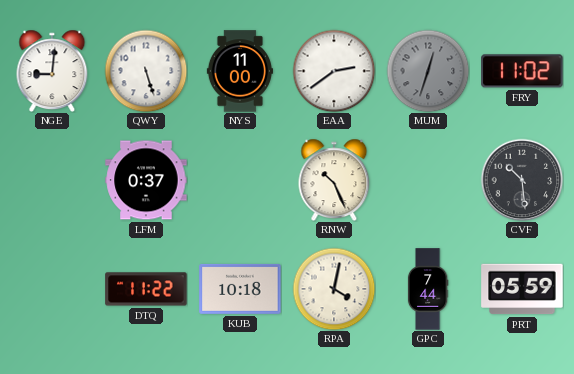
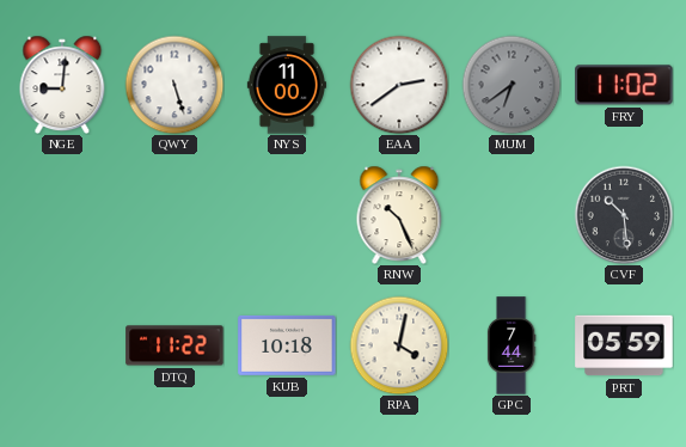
MUM: 12:33 -> 6:39 (512, 85)
LFM: 0:37 -> none (146, 180)
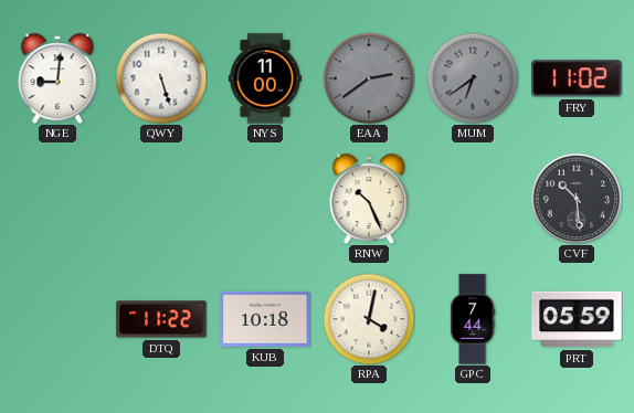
EAA dial: white -> grey (369, 78)
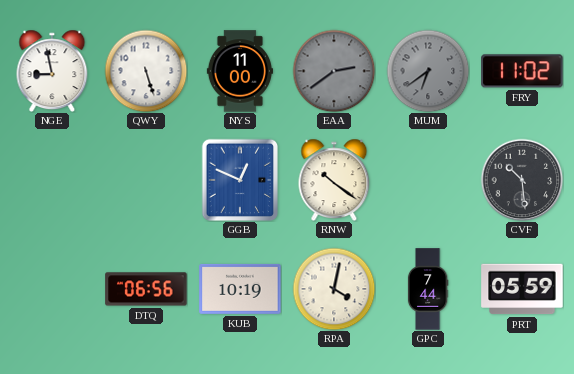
NGE: 9:01 -> 8:58 (52, 71)
GGB: none -> 12:49 (240, 180)
RNW: 10:26 -> 10:21 (334, 180)
DTQ: 11:22 -> 06:56 (146, 289)
KUB: 10:18 -> 10:19 (240, 289)
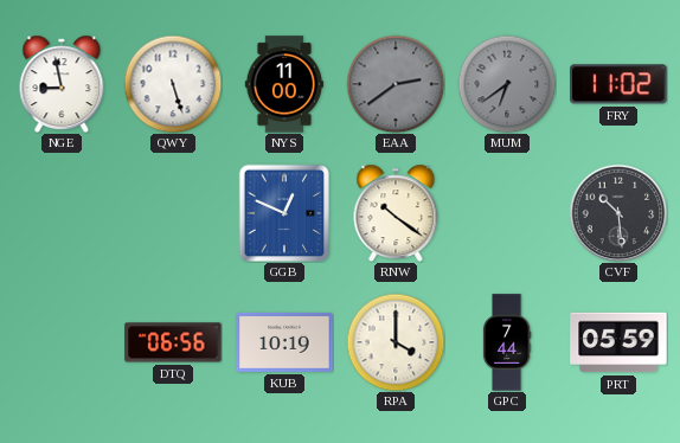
RPA: 4:02 -> 4:00 (396, 342)
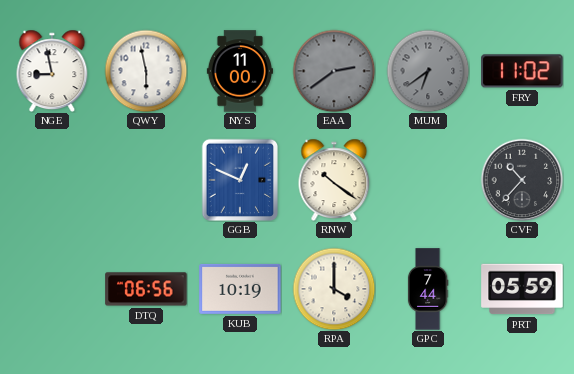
QWY: 5:27 -> 5:58 (146, 71)
CVF: 10:29 -> 10:37 (522, 180)
